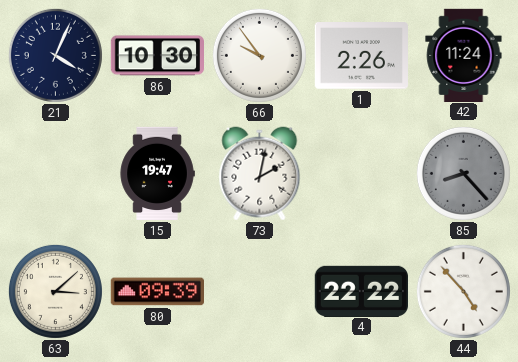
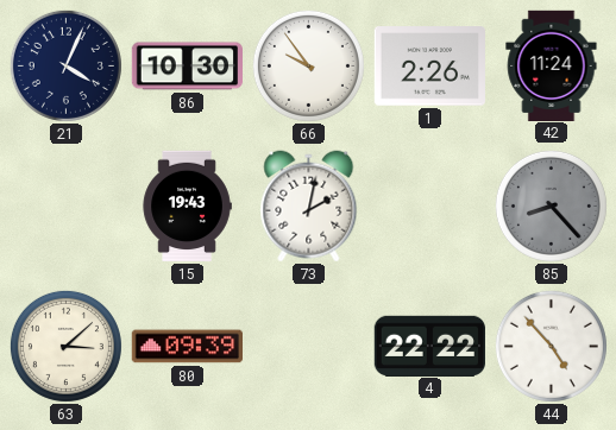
15: 19:47 -> 19:43 (187, 207)
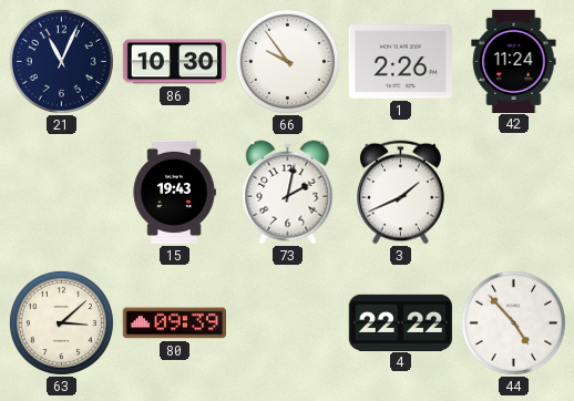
21: 4:04 -> 11:04 (61, 61)
3: none -> 1:41 (401, 193)
85: 8:23 -> none (551, 205)
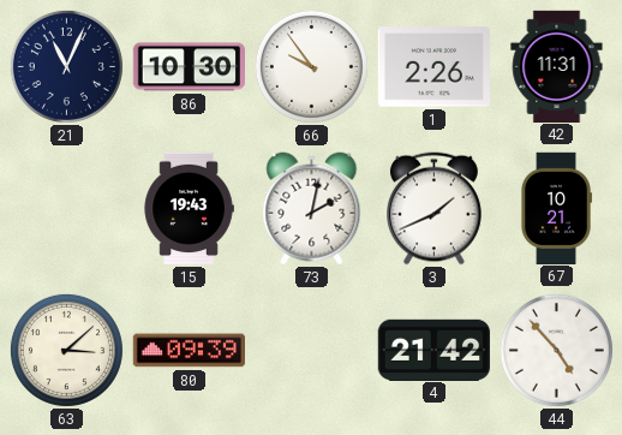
42: 11:24 -> 11:31 (557, 66)
67: none -> 10:21 (556, 208)
4: 22:22 -> 21:42 (433, 350)
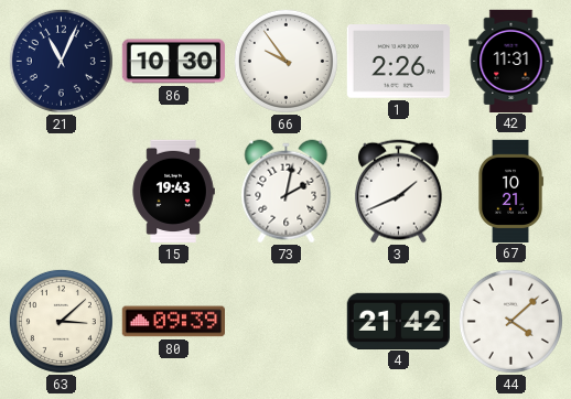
44: 4:53 -> 4:08 (510, 321)
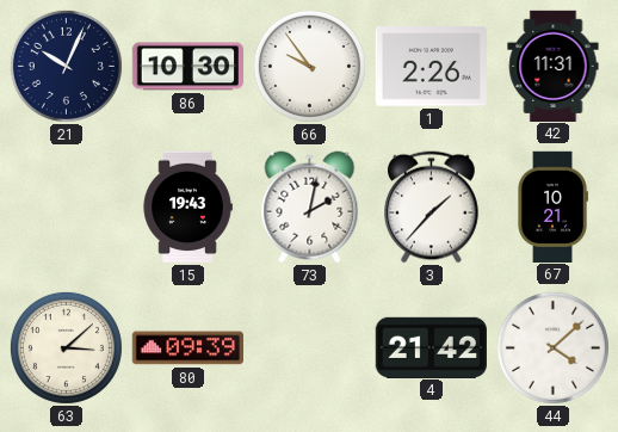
21: 11:04 -> 10:04 (66, 66)
3: 1:41 -> 1:37 (432, 208)
